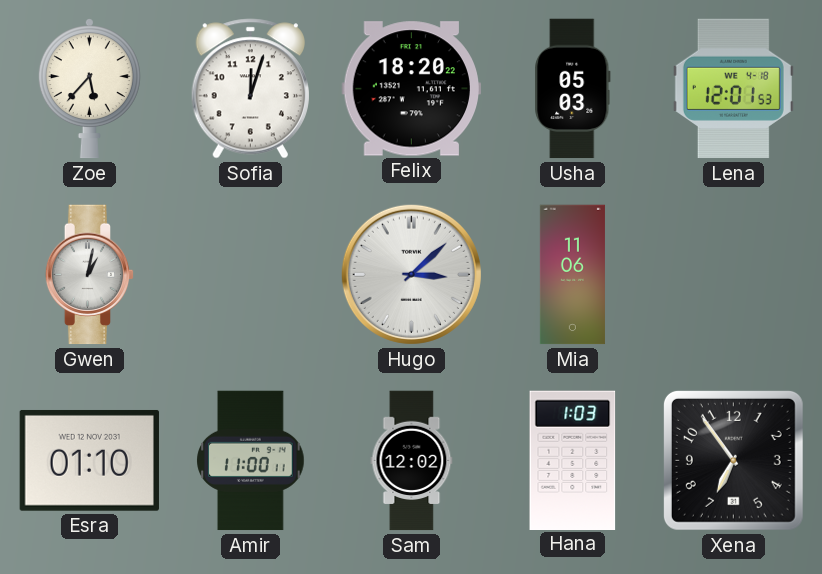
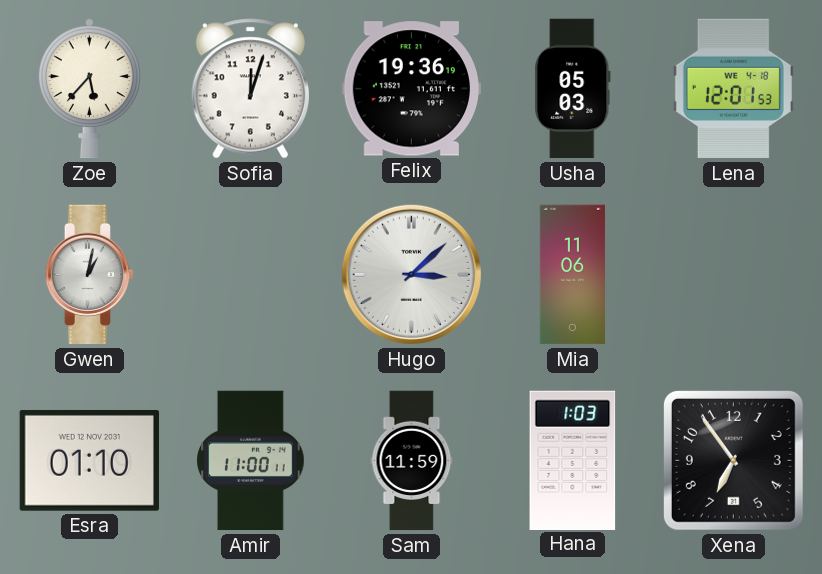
Felix: 18:20 -> 19:36 (411, 89)
Sam: 12:02 -> 11:59 (412, 461)
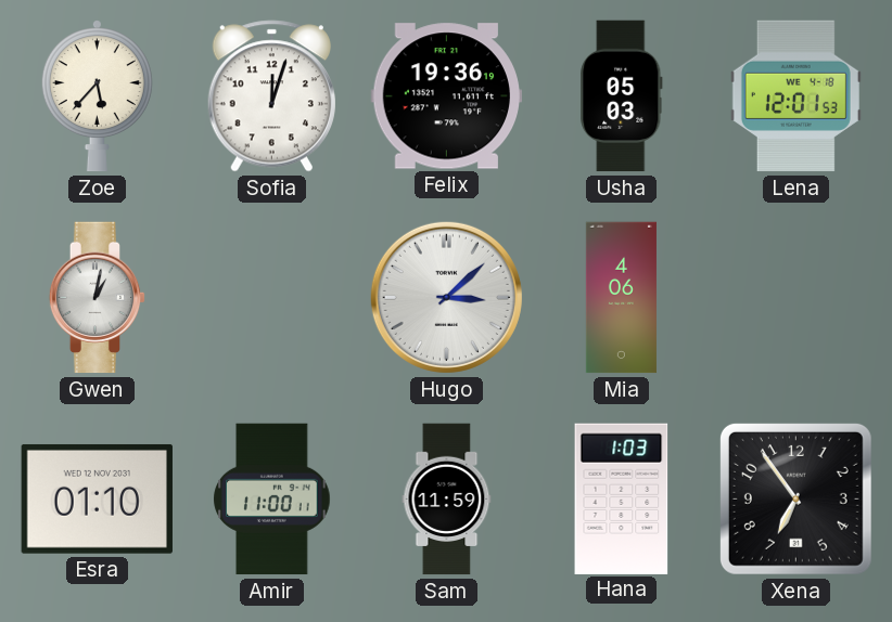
Mia: 11:06 -> 4:06 (621, 298)
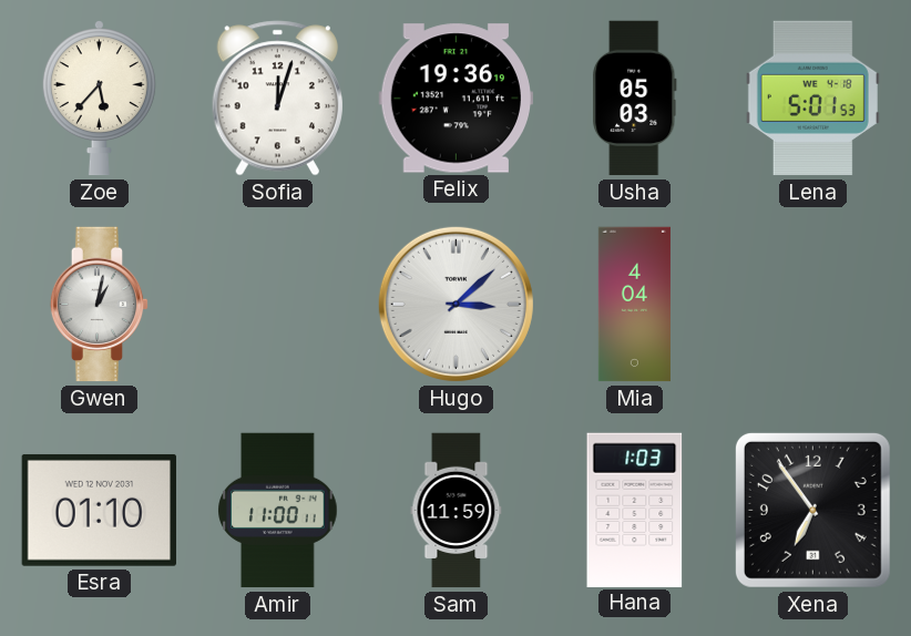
Lena: 12:01 -> 5:01 (812, 99)
Mia: 4:06 -> 4:04 (634, 305)
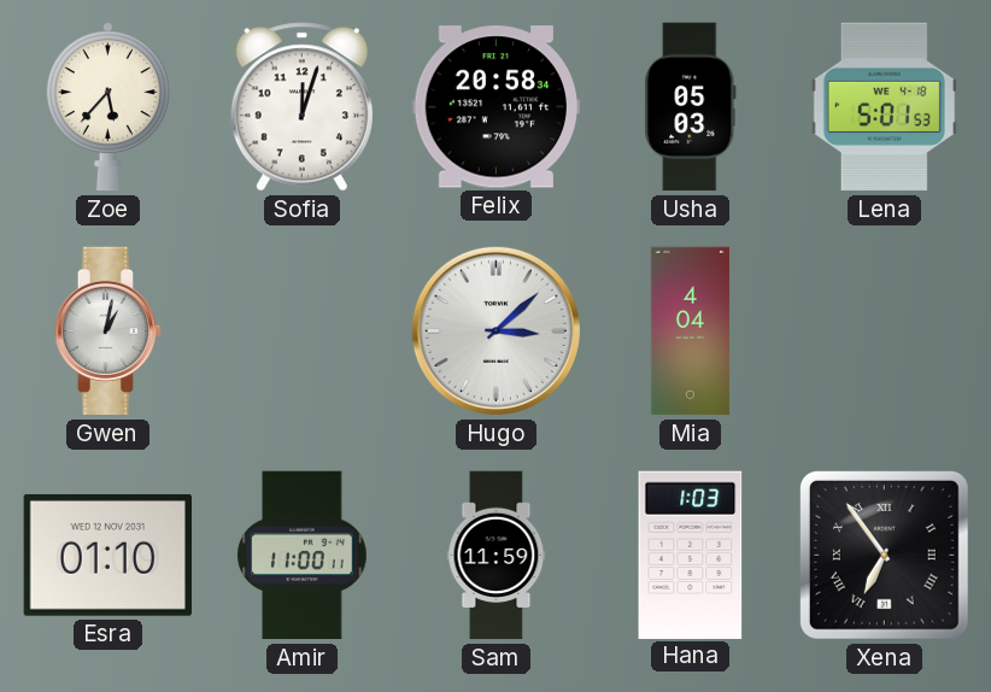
Felix: 19:36 -> 20:58 (495, 107)
Xena numerals: Arabic -> Roman (884, 555)
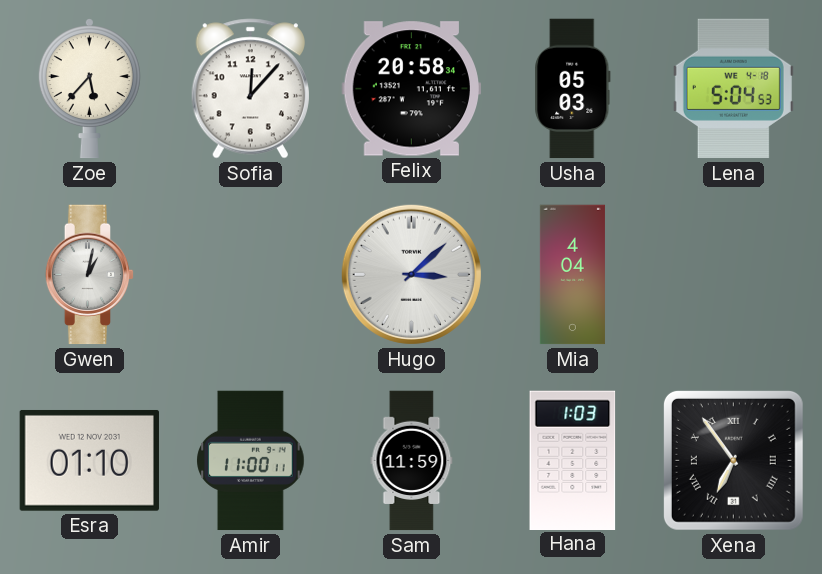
Sofia: 12:03 -> 12:07 (250, 89)
Lena: 5:01 -> 5:04 (733, 89)
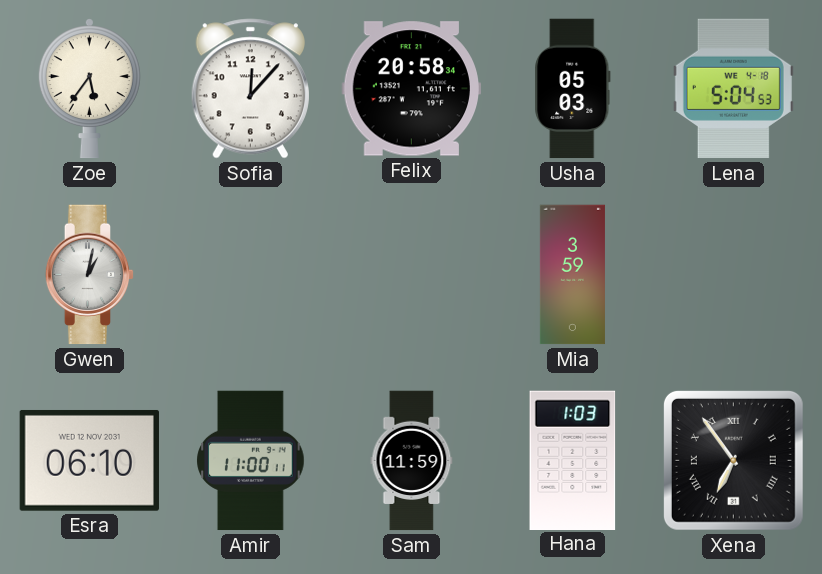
Zoe: 5:37 -> 5:36 (89, 89)
Hugo: 3:08 -> none (411, 274)
Mia: 4:04 -> 3:59 (572, 275)
Esra: 01:10 -> 06:10 (89, 460)
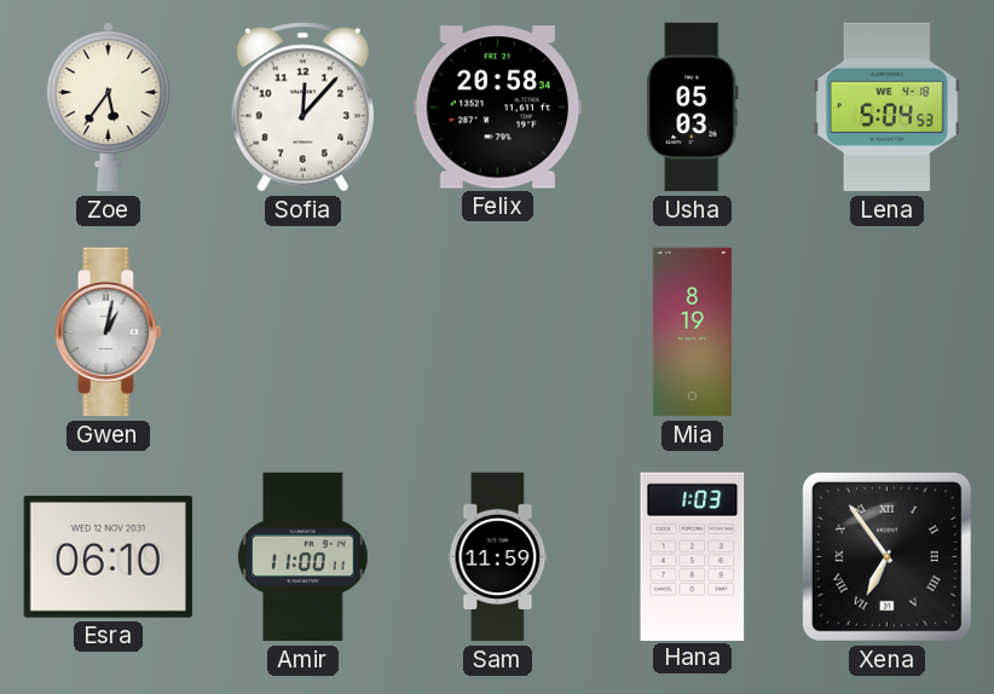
Mia: 3:59 -> 8:19 (692, 332)
